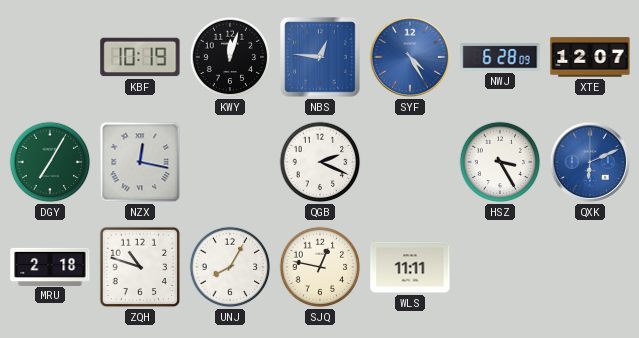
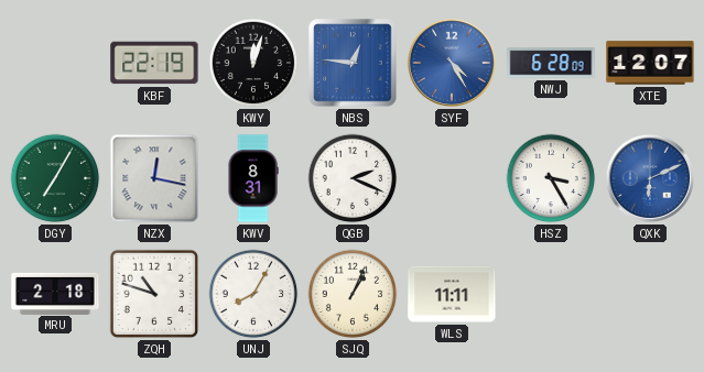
KBF: 10:19 -> 22:19 (154, 63)
KWV: none -> 8:31 (253, 178)
SJQ: 12:47 -> 1:04 (353, 294)
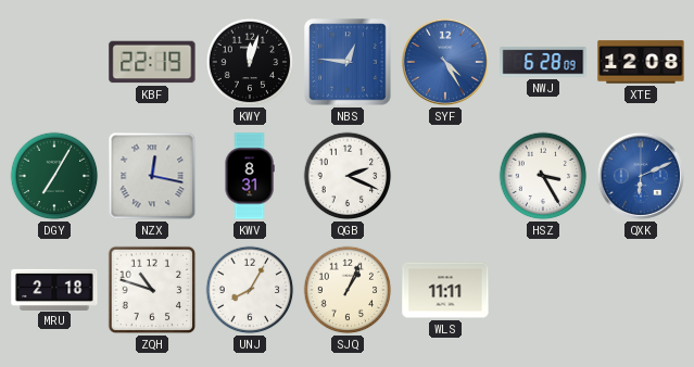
XTE: 12:07 -> 12:08 (641, 62)
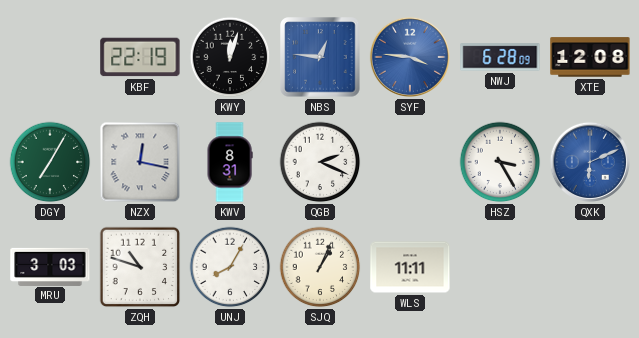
SYF: 4:25 -> 3:46 (410, 57)
MRU: 2:18 -> 3:03 (50, 266)
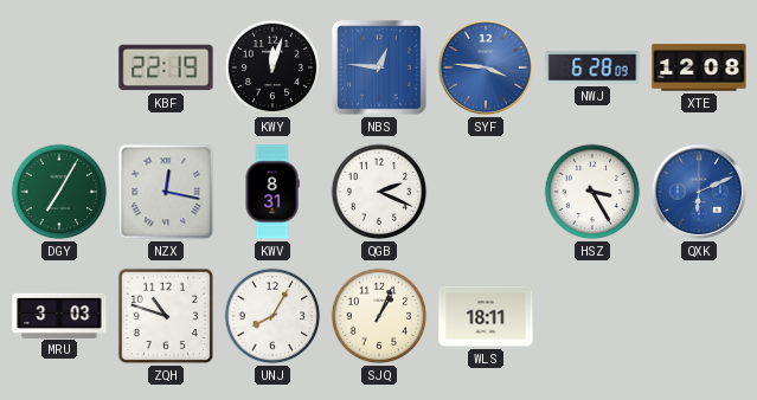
WLS: 11:11 -> 18:11 (486, 316)
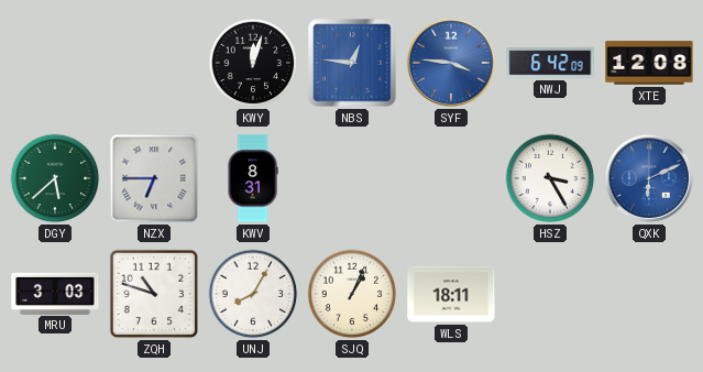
KBF: 22:19 -> none (166, 67)
NWJ: 6:28 -> 6:42 (550, 63)
DGY: 7:05 -> 5:38 (55, 178)
NZX: 12:17 -> 6:45 (154, 178)
QGB: 2:19 -> none (379, 192)
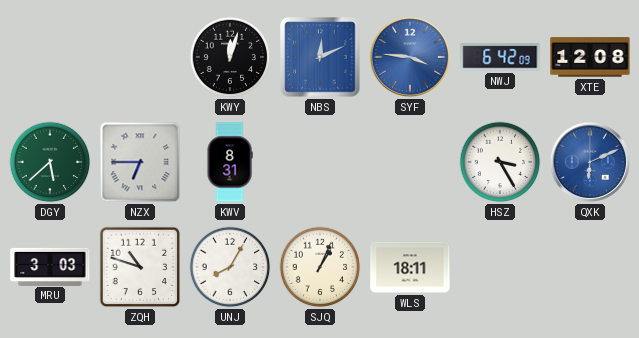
NBS: 12:46 -> 12:11 (320, 57)
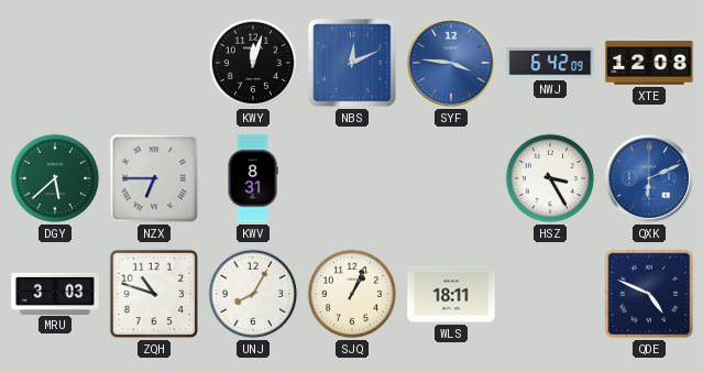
QDE: none -> 4:49 (649, 294)
